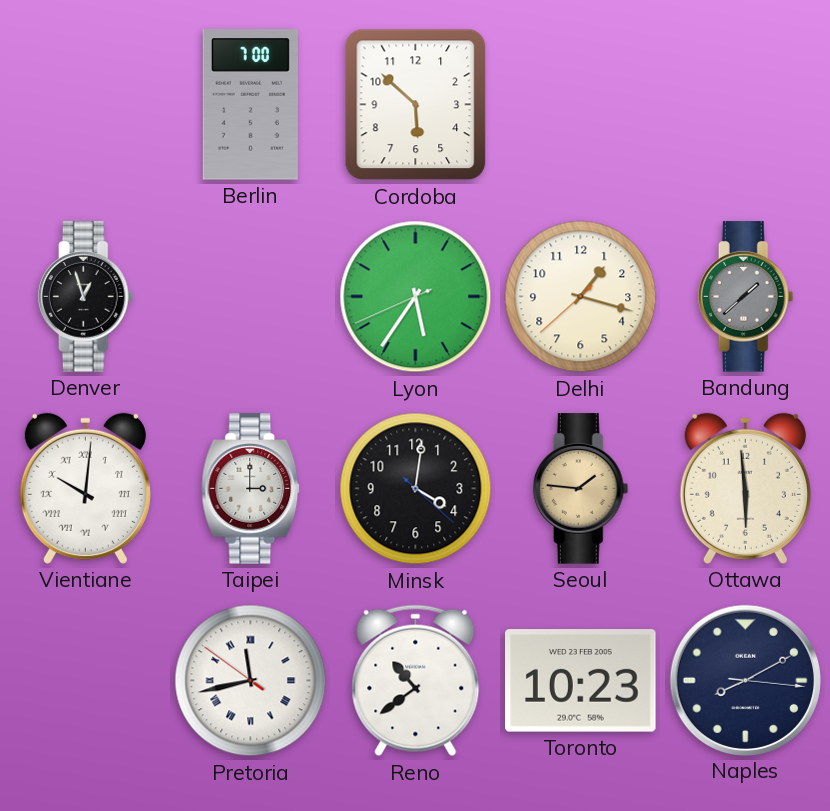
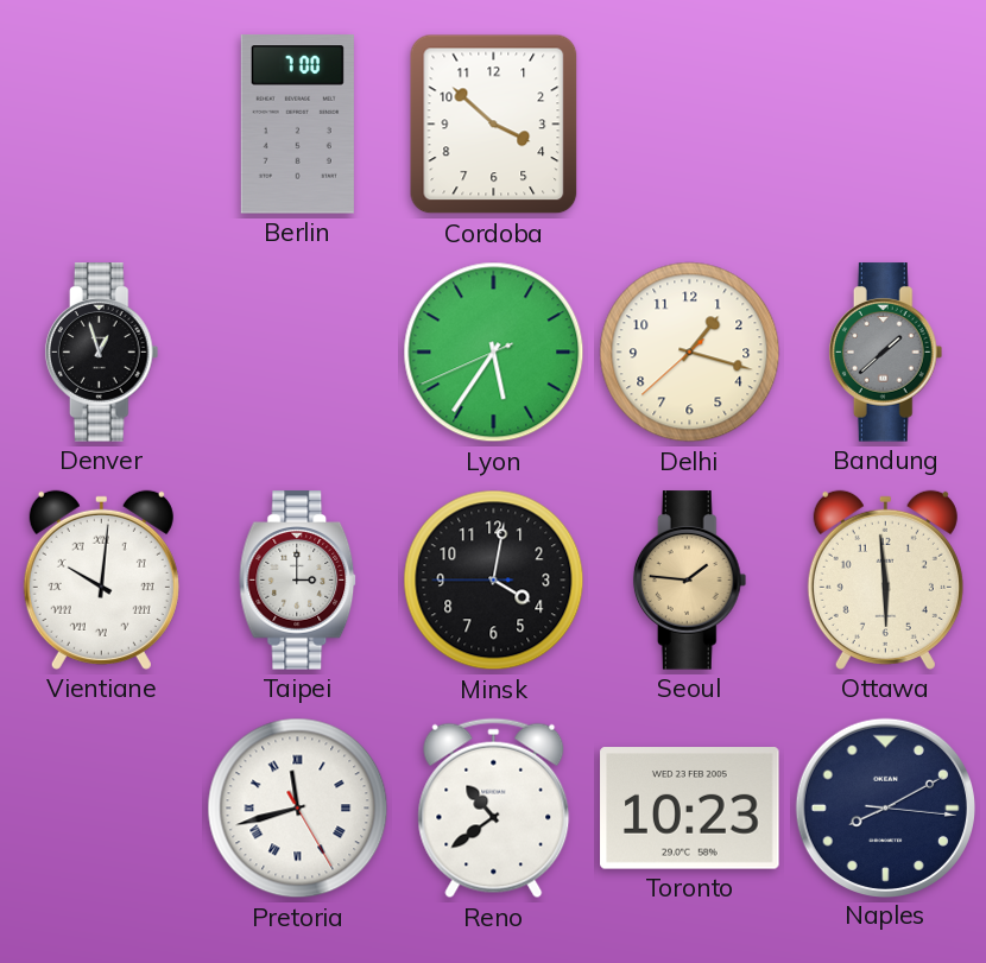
Cordoba: 5:52 -> 3:52 (494, 125)
Minsk: 4:01:22 -> 4:01:45 (494, 581)
Pretoria: 11:42:51 -> 11:42:25 (298, 809)
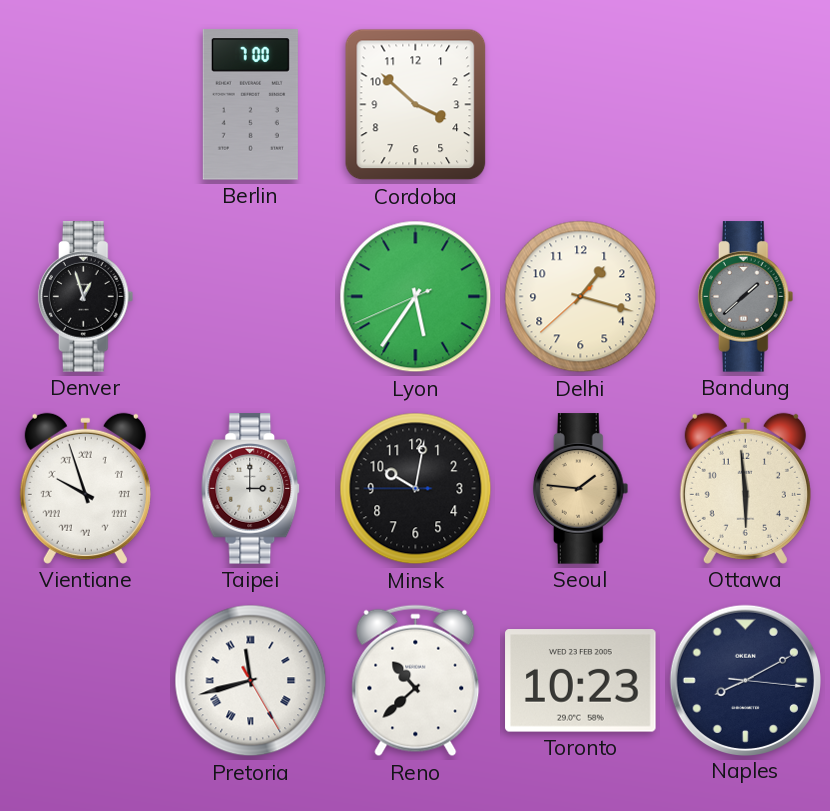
Vientiane: 10:01 -> 9:57 (85, 488)
Minsk: 4:01 -> 10:01 (416, 489)
Reno: 10:39 -> 10:38 (416, 681)
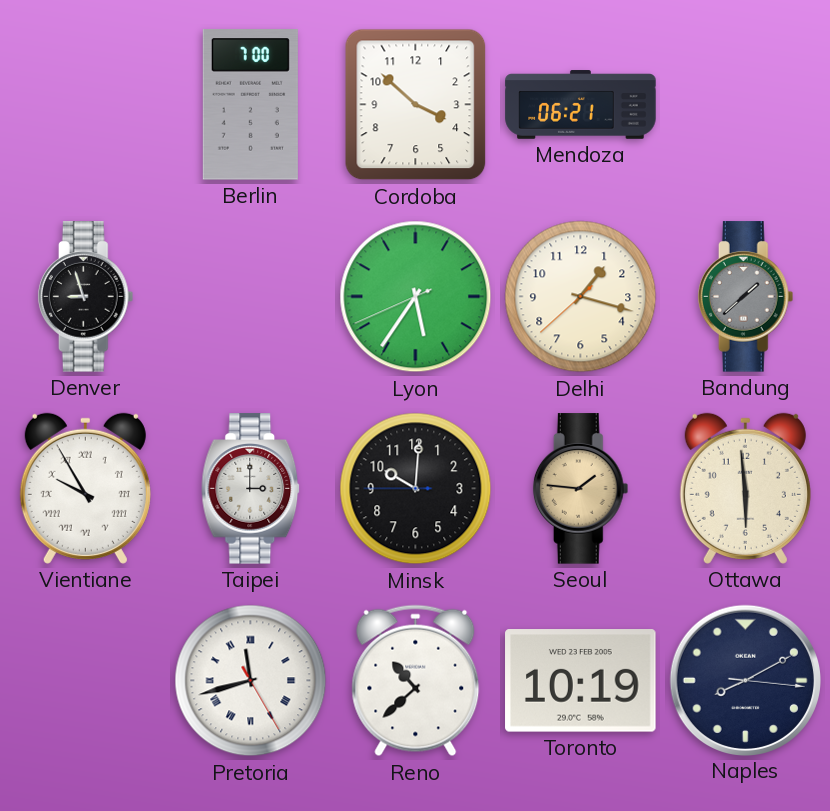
Mendoza: none -> 06:21 (581, 105)
Denver: 12:57 -> 8:57 (86, 297)
Vientiane: 9:57 -> 9:55 (85, 488)
Minsk: 10:01 -> 10:00 (416, 489)
Toronto: 10:23 -> 10:19 (581, 681)
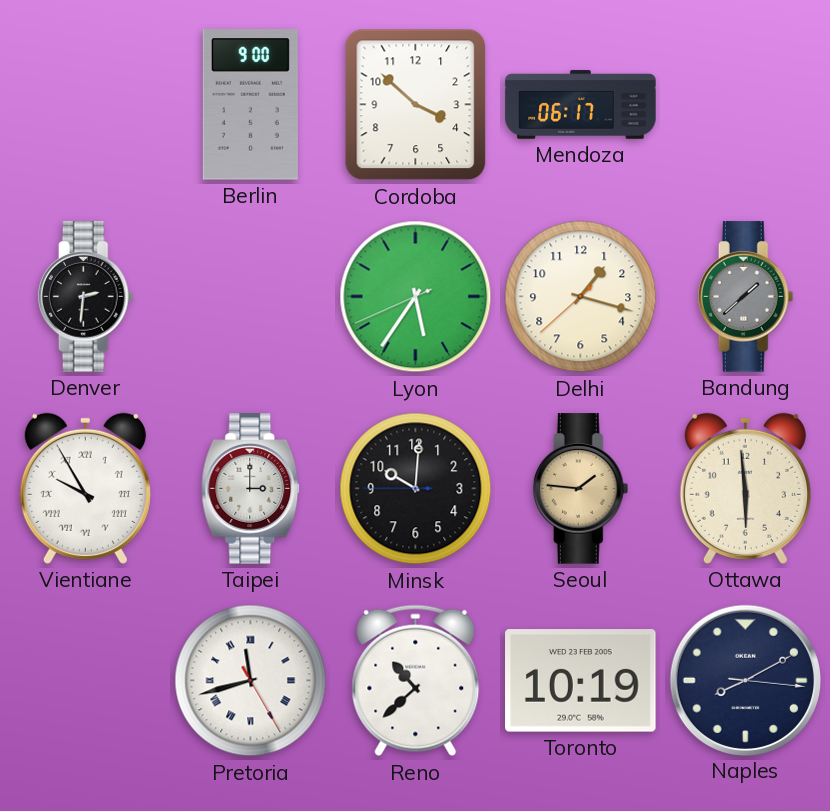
Berlin: 7:00 -> 9:00 (250, 105)
Mendoza: 06:21 -> 06:17 (581, 105)
Denver: 8:57 -> 2:31 (86, 297)
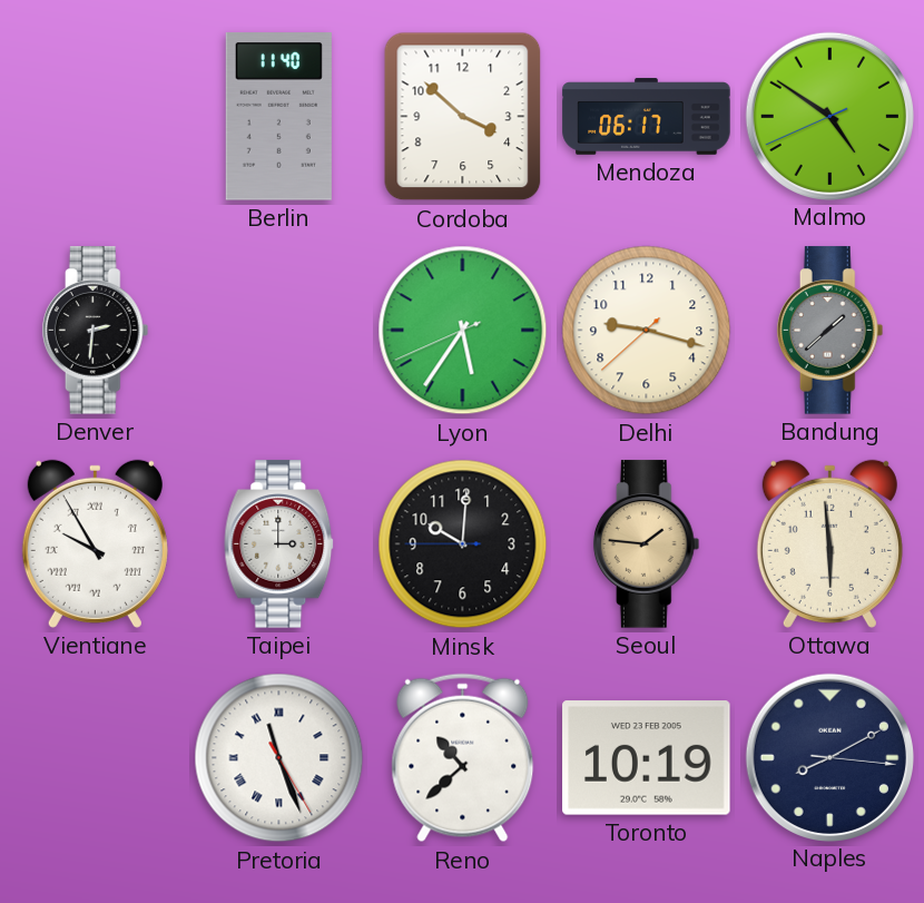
Berlin: 9:00 -> 11:40 (278, 117)
Malmo: none -> 4:50 (829, 116)
Delhi: 1:17 -> 9:17 (647, 331)
Pretoria: 11:42 -> 11:26 (279, 758)
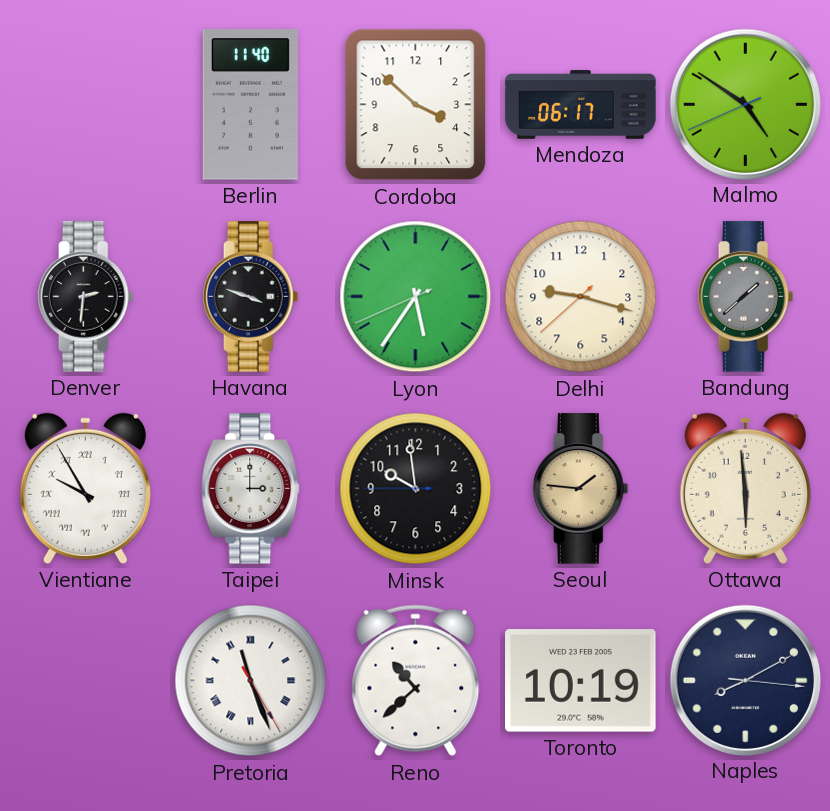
Havana: none -> 3:48 (251, 297)
Minsk: 10:00 -> 9:58 (416, 489)
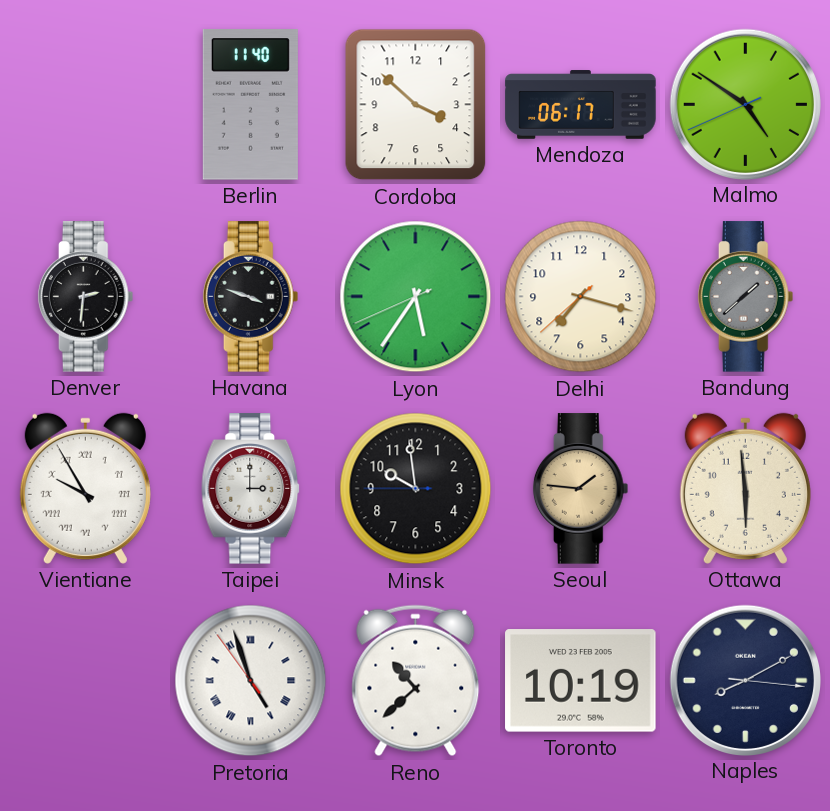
Delhi: 9:17 -> 7:17 (581, 297)
Pretoria: 11:26 -> 4:56 (251, 681)
